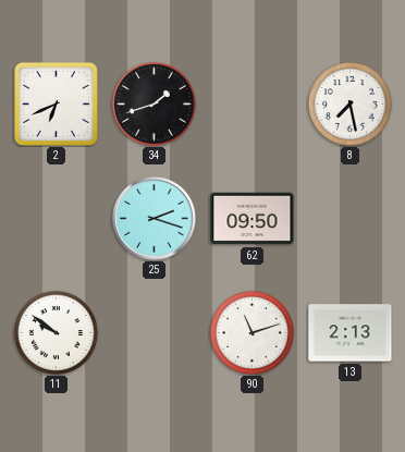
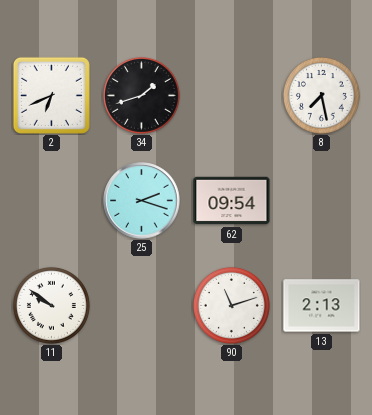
62: 09:50 -> 09:54 (232, 201)
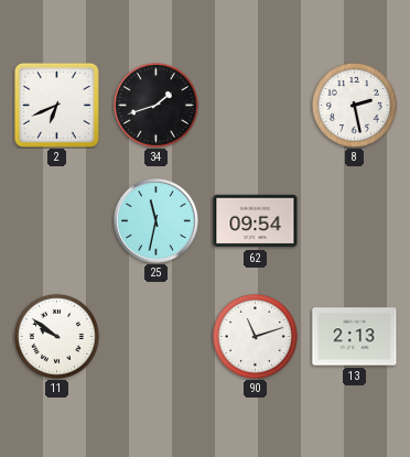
8: 7:28 -> 2:28 (354, 105)
25: 2:18 -> 11:32 (157, 221)
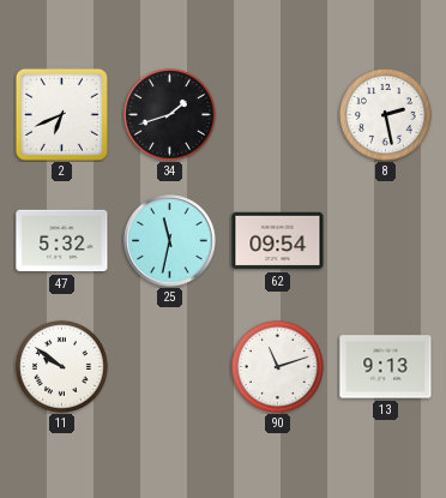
47: none -> 5:32 (62, 241)
13: 2:13 -> 9:13 (386, 367)
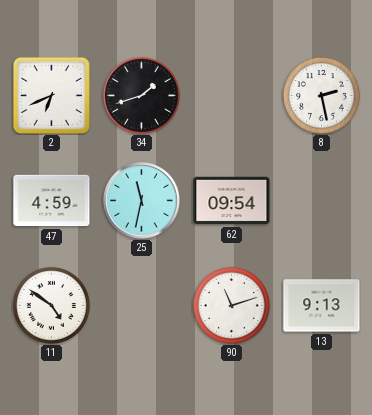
47: 5:32 -> 4:59 (52, 201)
11: 9:51 -> 4:51 (51, 305)
